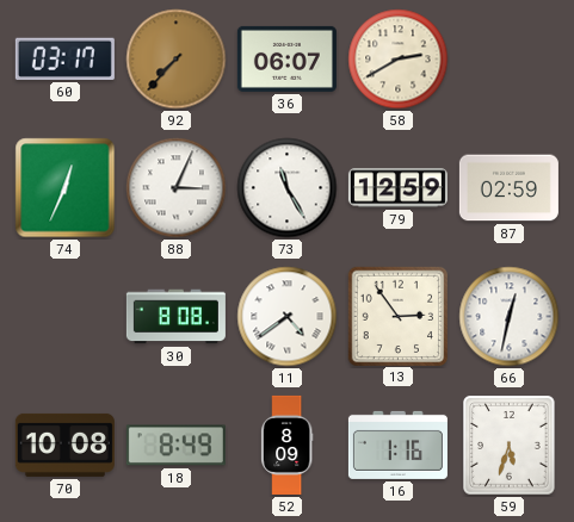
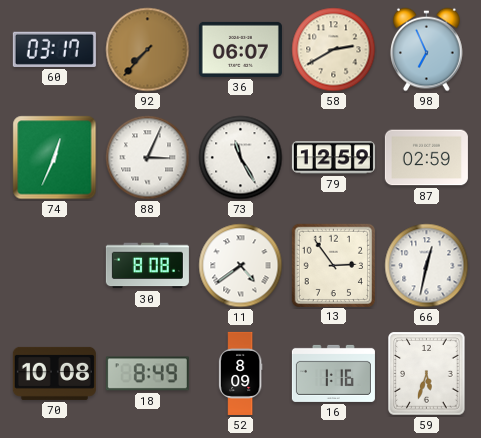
98: none -> 6:56 (427, 50)
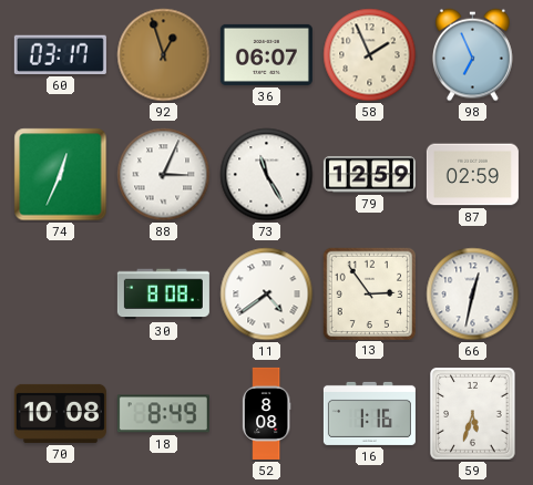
92: 7:37 -> 12:57 (164, 55)
58: 2:40 -> 1:56 (370, 55)
52: 8:09 -> 8:08 (266, 413)
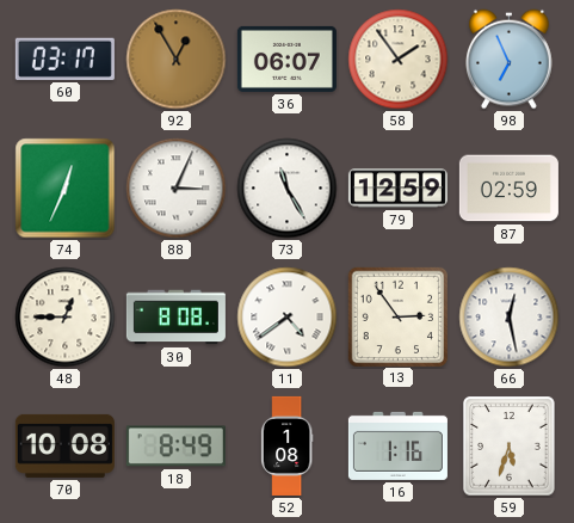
92: 12:57 -> 12:55 (177, 60)
58: 1:56 -> 1:54 (399, 60)
48: none -> 12:45 (66, 318)
66: 12:32 -> 12:28 (510, 318)
52: 8:08 -> 1:08 (286, 445)
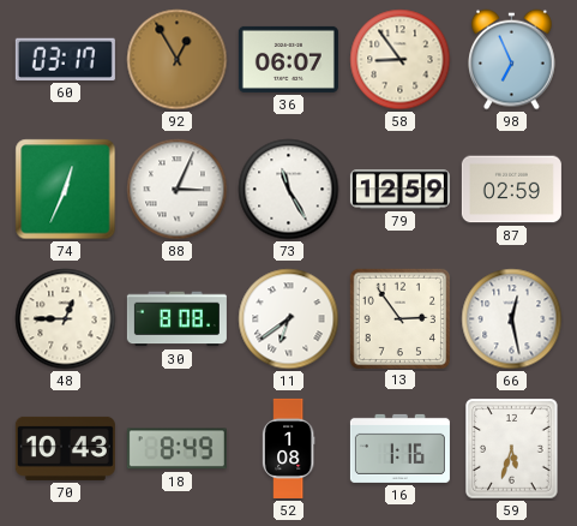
58: 1:54 -> 8:54 (401, 60)
11: 4:39 -> 6:39 (289, 319)
70: 10:08 -> 10:43 (65, 448)
